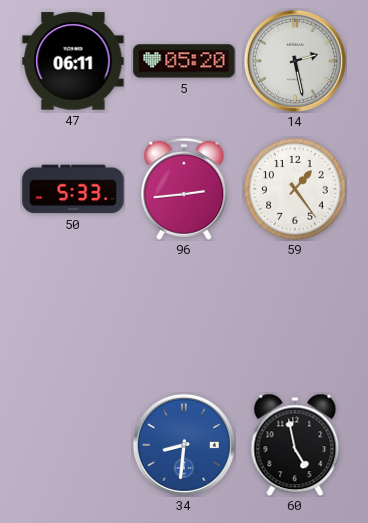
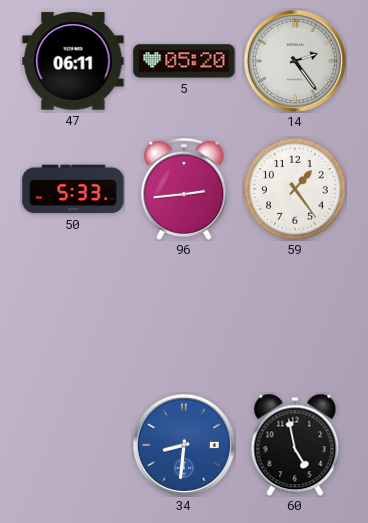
14: 2:28 -> 2:24 (295, 61)
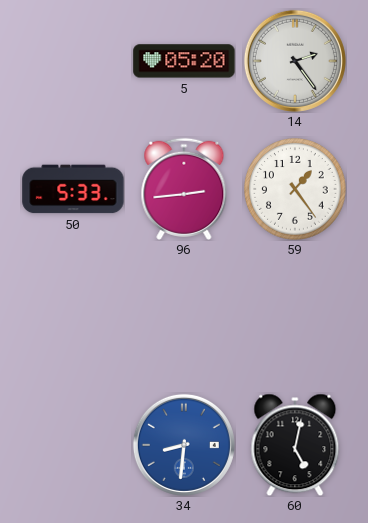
47: 06:11 -> none (73, 61)
60: 4:58 -> 5:02 (295, 445)
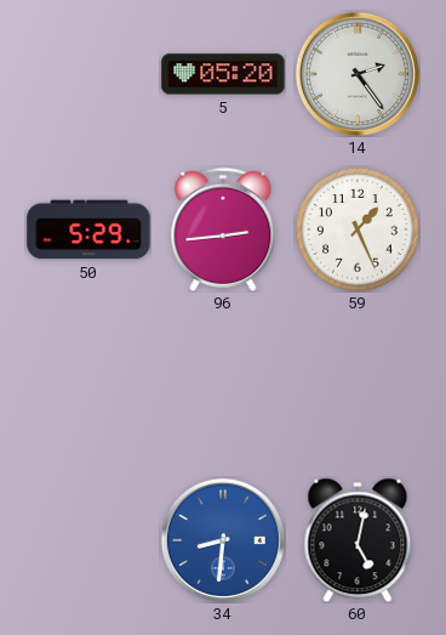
50: 5:33 -> 5:29 (88, 229)
59: 1:24 -> 1:26 (358, 229)
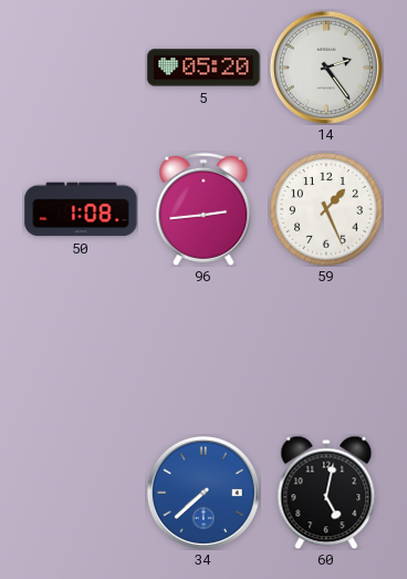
50: 5:29 -> 1:08 (81, 209)
34: 8:31 -> 7:38 (203, 493)
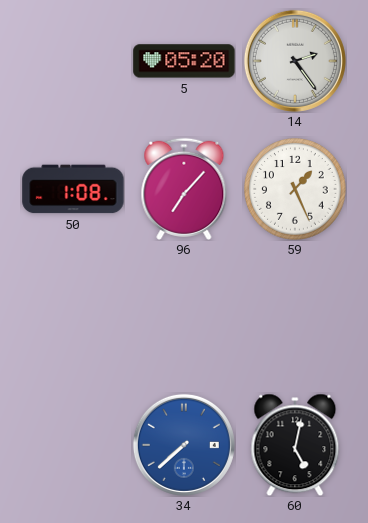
96: 2:44 -> 7:07 (184, 189)
